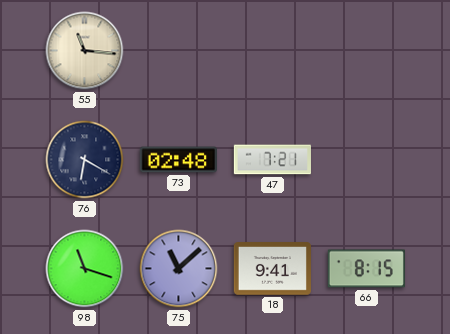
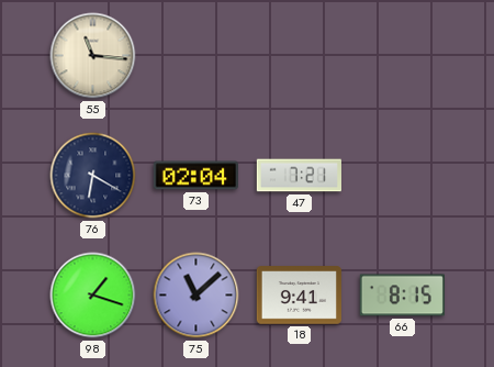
73: 02:48 -> 02:04 (195, 176)
98: 11:18 -> 1:18 (93, 296)
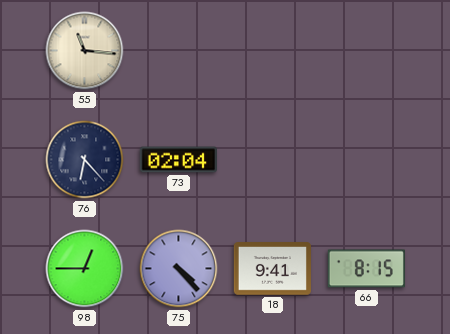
76: 6:20 -> 6:23 (85, 160)
47: 7:21 -> none (299, 176)
98: 1:18 -> 12:45 (85, 269)
75: 11:08 -> 4:23 (179, 269)
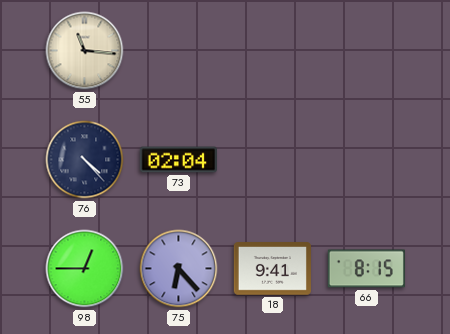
76: 6:23 -> 4:23 (85, 160)
75: 4:23 -> 6:23 (179, 269)
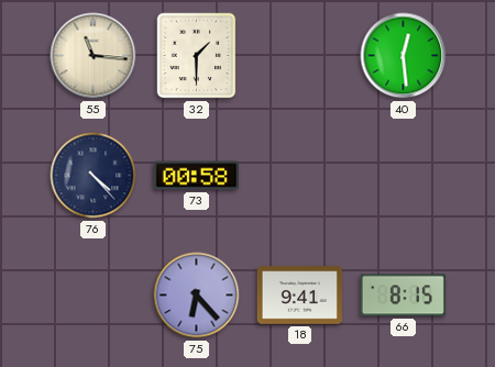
32: none -> 1:30 (197, 56)
40: none -> 12:29 (404, 56)
73: 02:04 -> 00:58 (196, 176)
98: 12:45 -> none (85, 269)
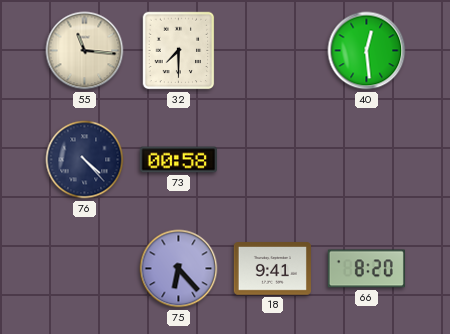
32: 1:30 -> 7:30 (179, 51)
66: 8:15 -> 8:20 (366, 269)
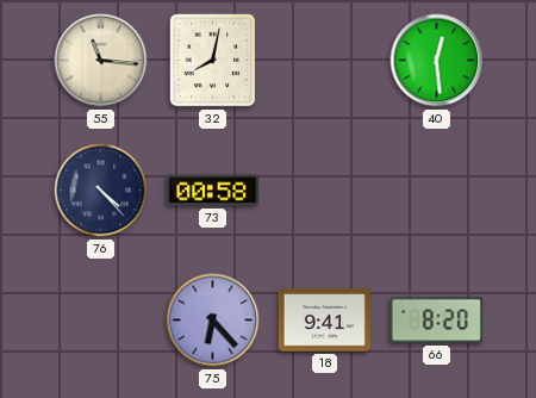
32: 7:30 -> 8:02 (213, 61)
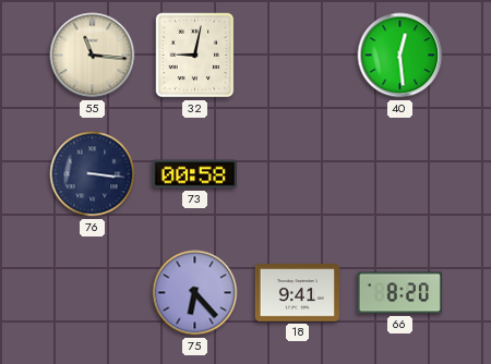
32: 8:02 -> 9:02 (195, 56)
76: 4:23 -> 3:16 (93, 174)
